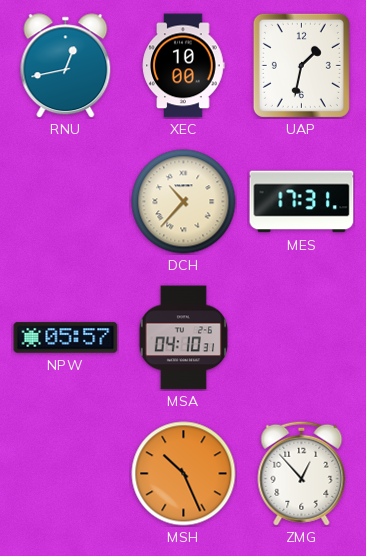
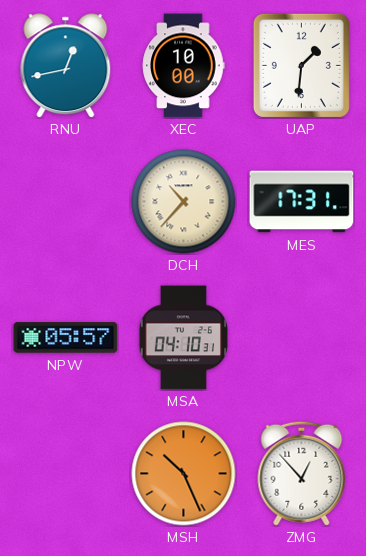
UAP: 1:32 -> 1:31 (301, 65)
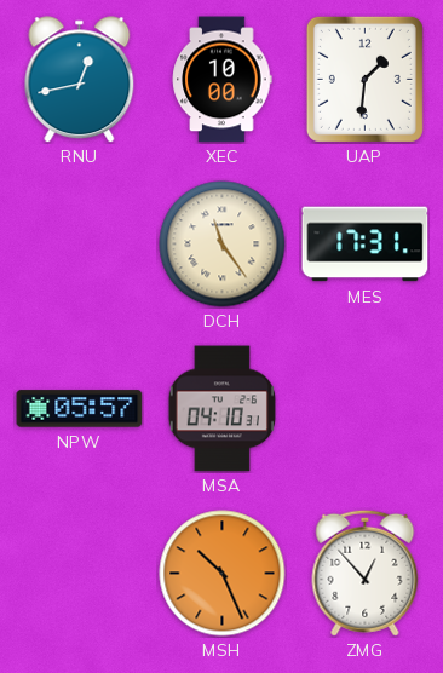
DCH: 10:37 -> 11:24 (223, 245)
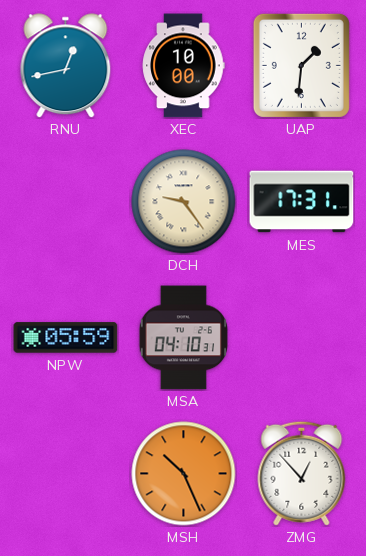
DCH: 11:24 -> 9:24 (184, 202)
NPW: 05:57 -> 05:59 (66, 338)
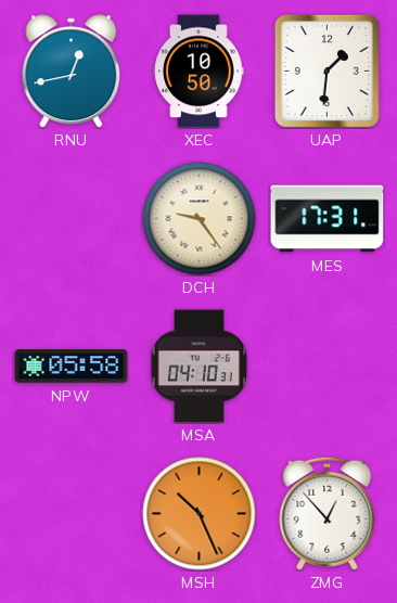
XEC: 10:00 -> 10:50 (198, 72)
NPW: 05:59 -> 05:58 (72, 367)
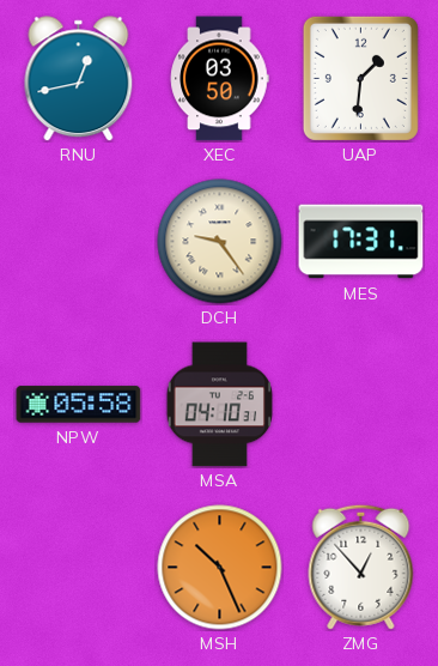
XEC: 10:50 -> 03:50 (219, 79)
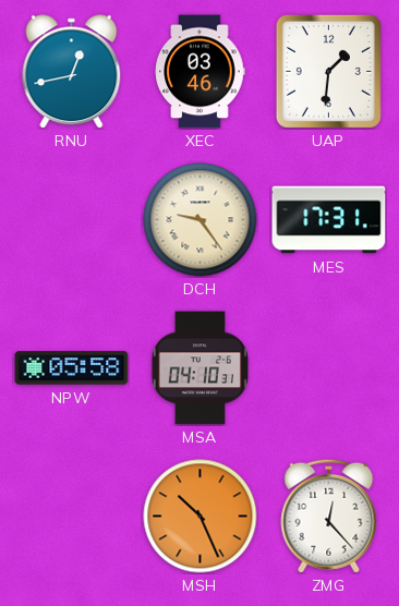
XEC: 03:50 -> 03:46 (199, 72)
ZMG: 12:53 -> 12:23 (329, 516)
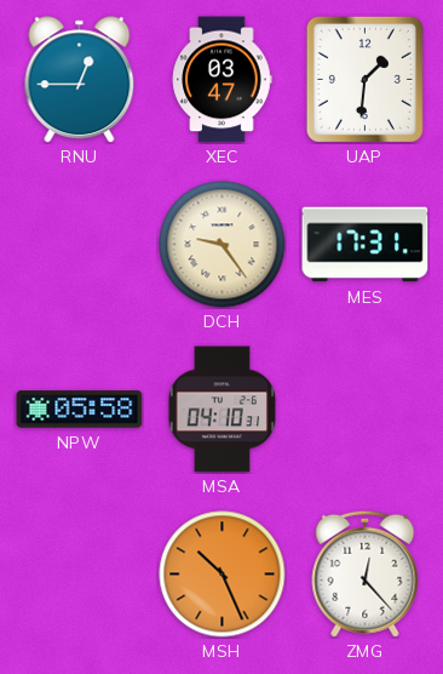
RNU: 12:43 -> 12:45 (80, 80)
XEC: 03:46 -> 03:47 (221, 80)
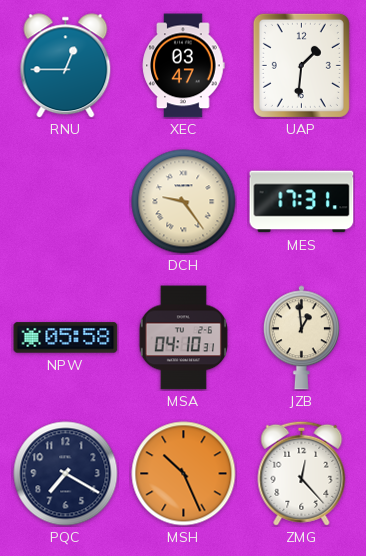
JZB: none -> 12:59 (301, 338)
PQC: none -> 7:20 (66, 474)
